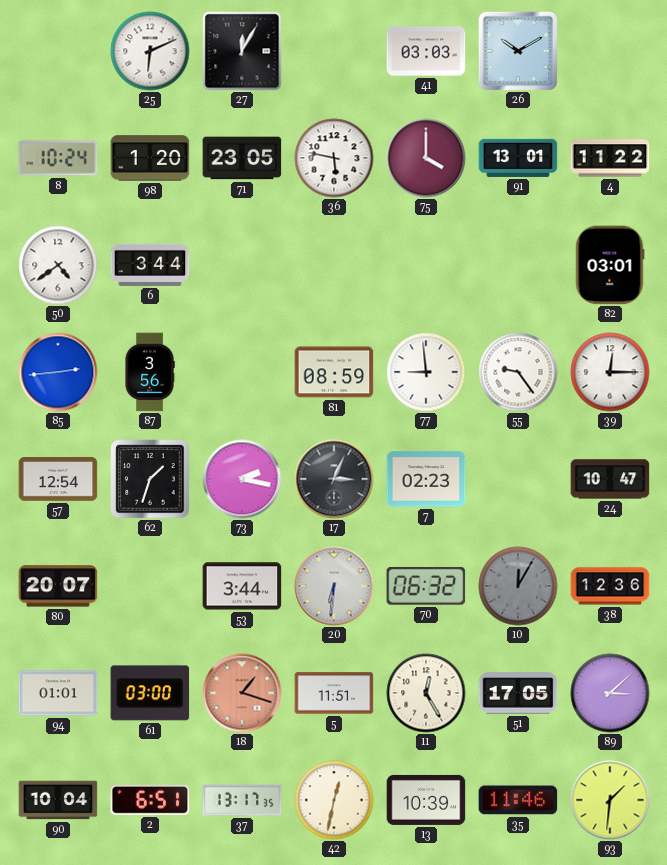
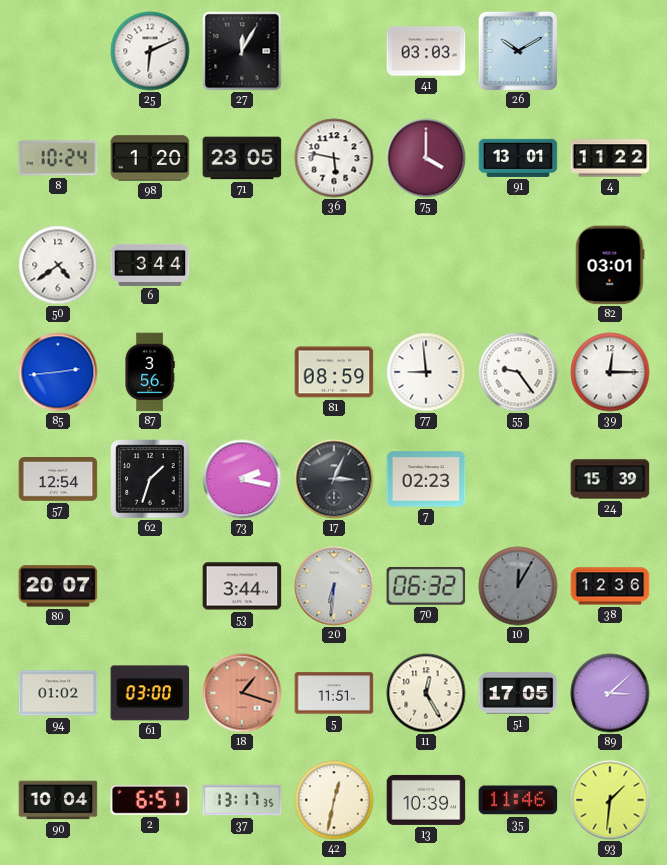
24: 10:47 -> 15:39 (610, 479)
94: 01:01 -> 01:02 (58, 693)
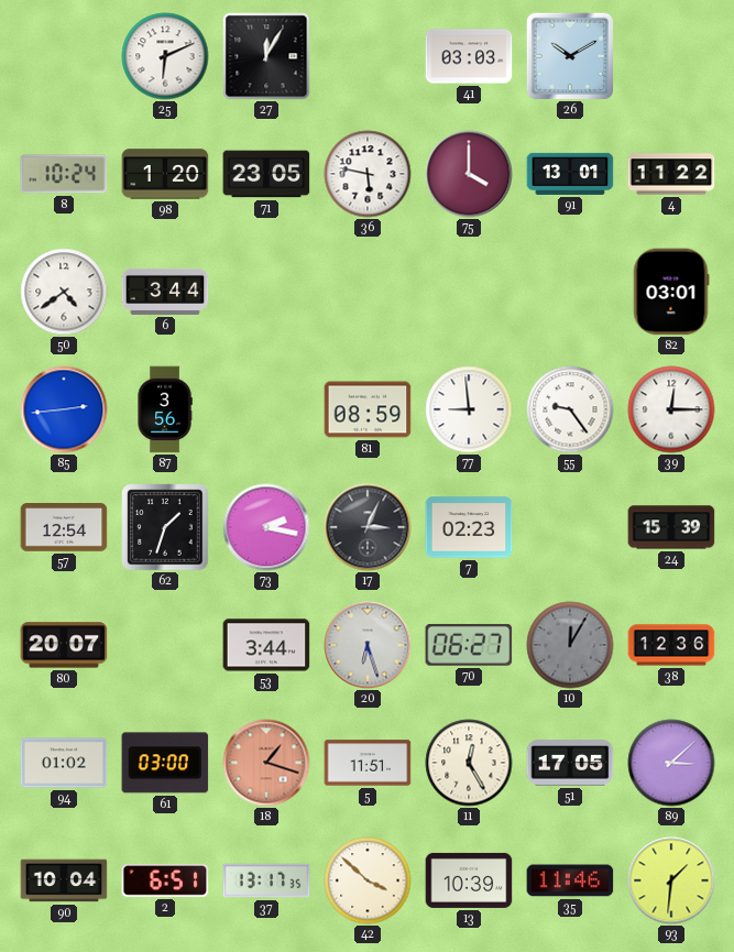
20: 6:31 -> 6:27 (368, 645)
70: 06:32 -> 06:27 (469, 645)
42: 12:32 -> 3:52 (368, 880)
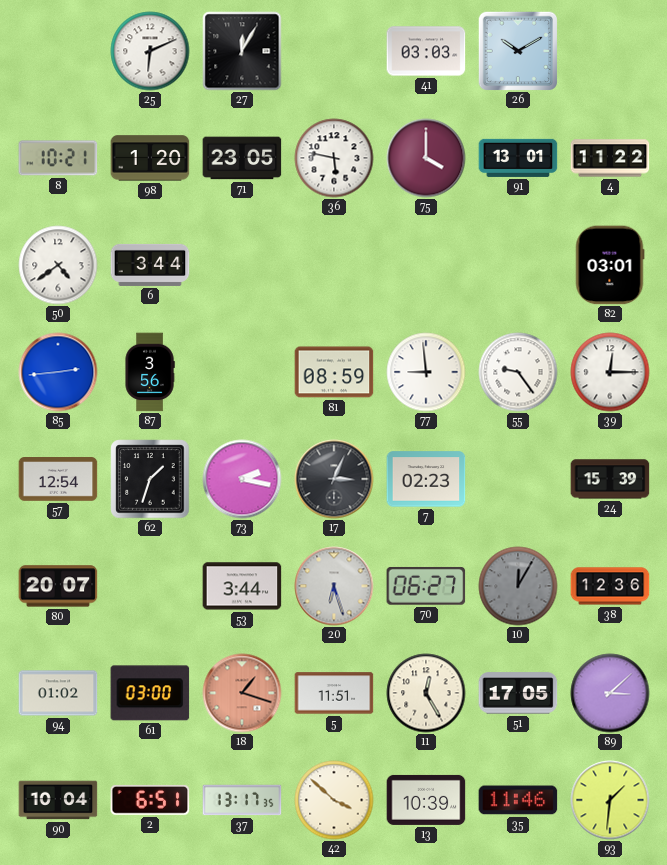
8: 10:24 -> 10:21 (58, 158)
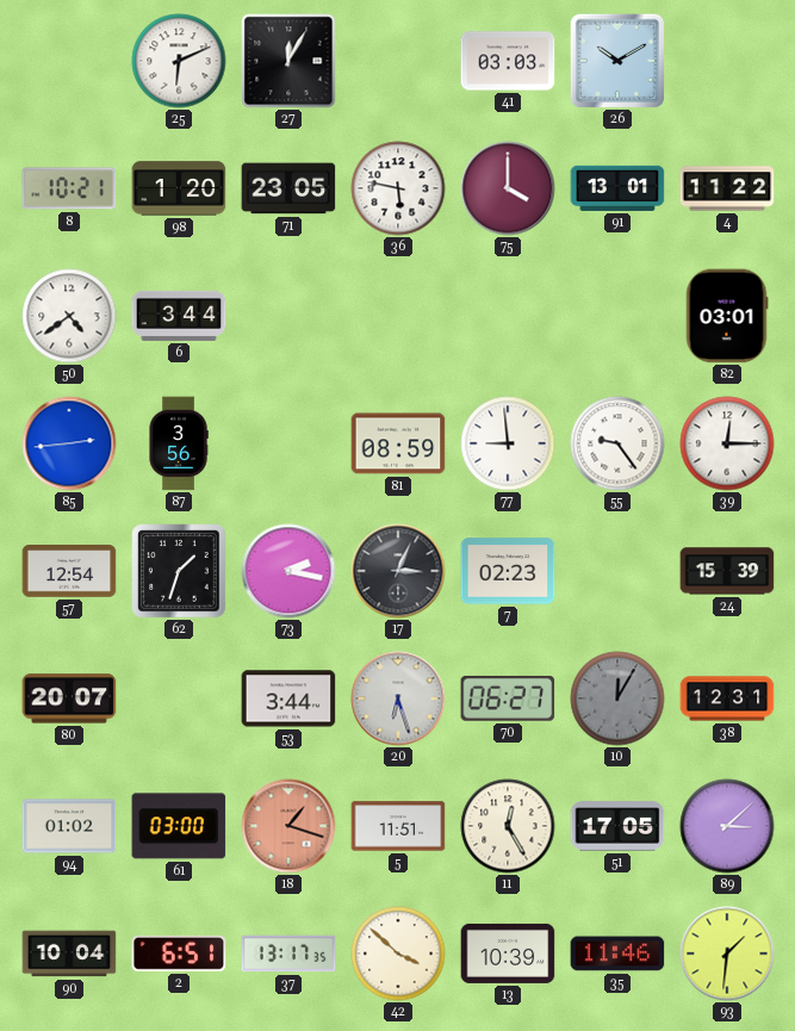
38: 12:36 -> 12:31 (727, 698)
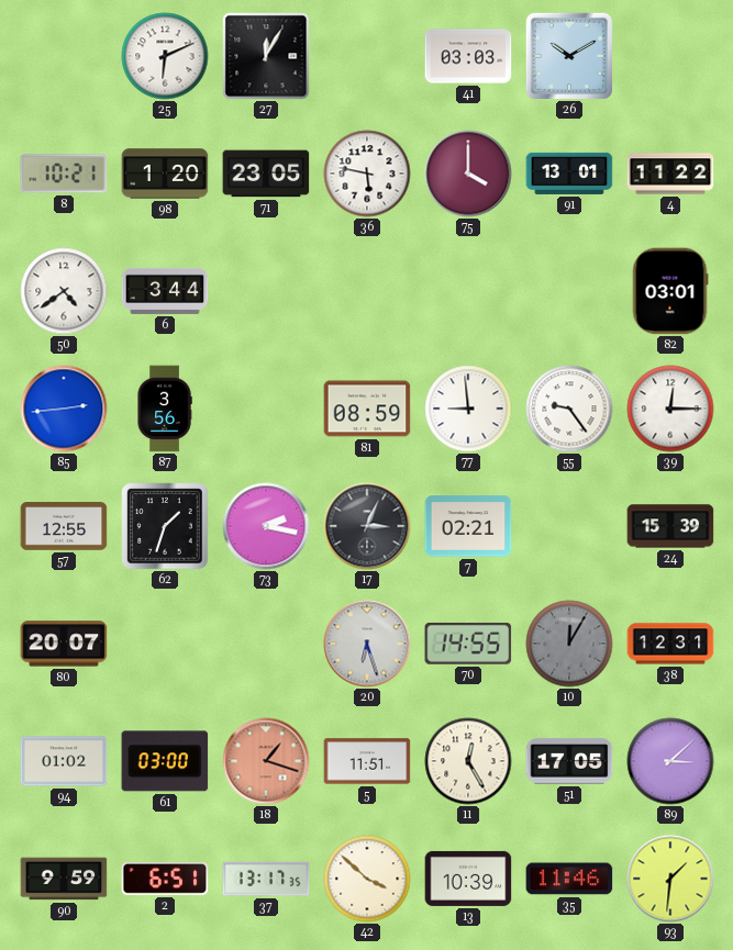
57: 12:54 -> 12:55 (64, 527)
7: 02:23 -> 02:21 (468, 526)
53: 3:44 -> none (288, 698)
70: 06:27 -> 14:55 (468, 644)
90: 10:04 -> 9:59 (64, 879)
